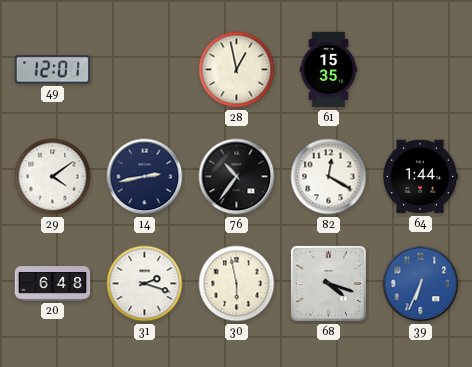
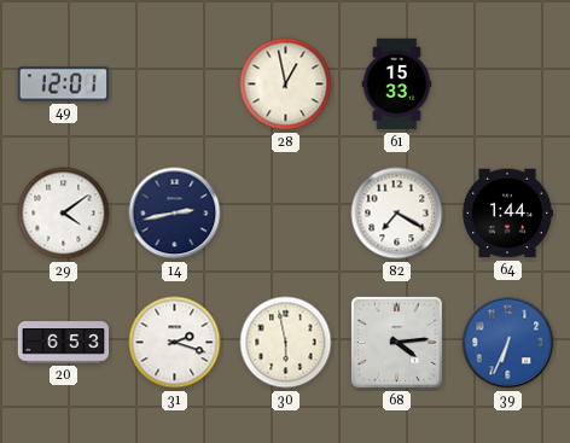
61: 15:35 -> 15:33 (397, 84)
76: 10:36 -> none (237, 177)
82: 12:20 -> 7:20 (397, 214)
20: 6:48 -> 6:53 (64, 343)
68: 4:18 -> 4:14 (396, 342)
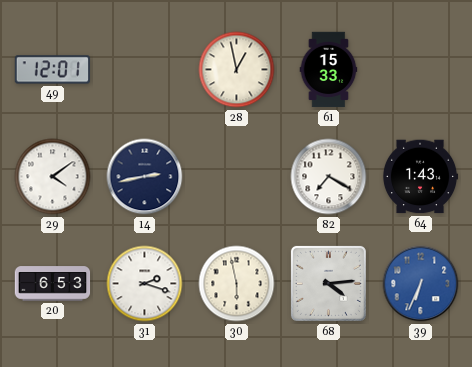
64: 1:44 -> 1:43 (420, 177)
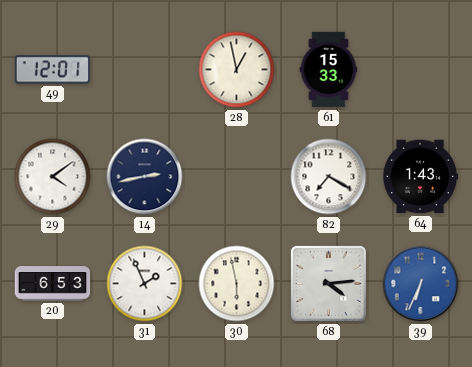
31: 2:18 -> 1:56 (145, 284)
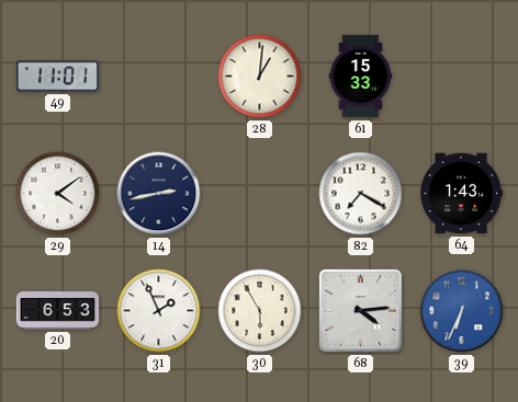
49: 12:01 -> 11:01 (58, 77)
28: 12:58 -> 1:01 (260, 77)
30: 5:58 -> 5:55 (260, 311)
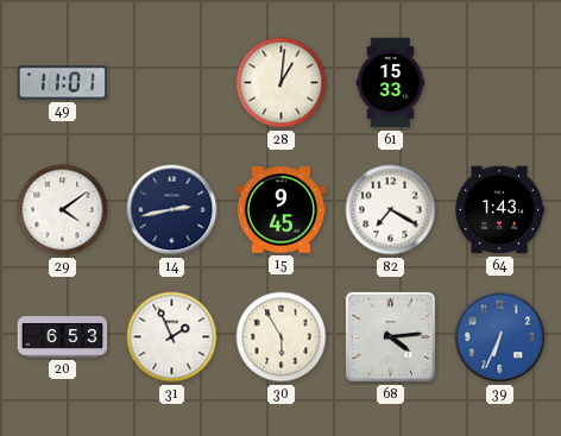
15: none -> 9:45 (282, 210)
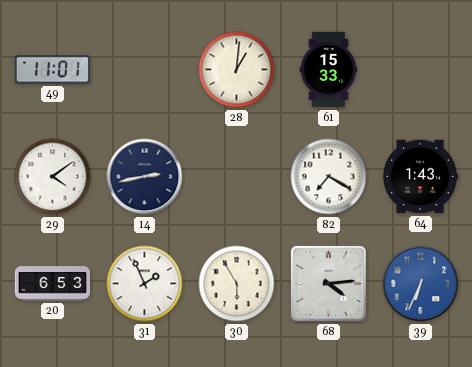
15: 9:45 -> none (282, 210)
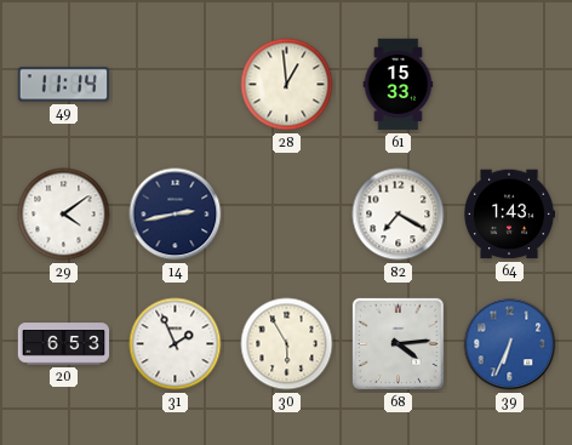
49: 11:01 -> 11:14 (64, 85)
28: 1:01 -> 12:59 (287, 85)
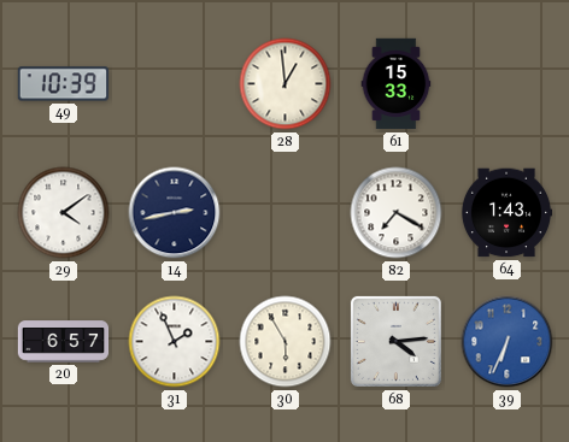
49: 11:14 -> 10:39 (64, 84)
20: 6:53 -> 6:57 (64, 342)
